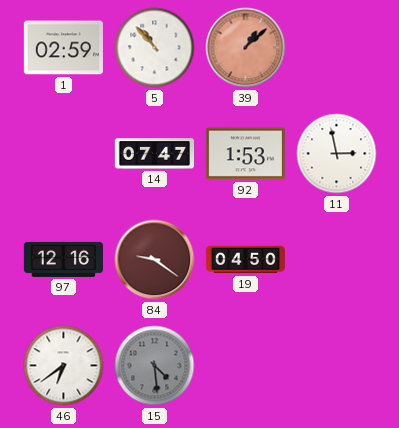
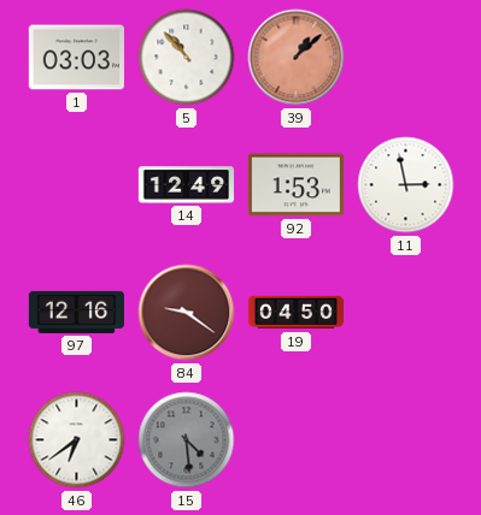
1: 02:59 -> 03:03 (76, 58)
14: 07:47 -> 12:49 (186, 185)
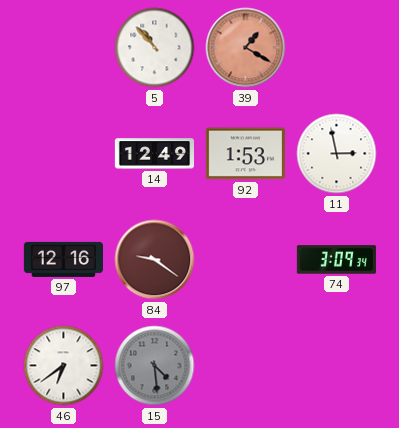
1: 03:03 -> none (76, 58)
39: 1:08 -> 1:20 (246, 48)
19: 04:50 -> none (295, 313)
74: none -> 3:09 (336, 260)
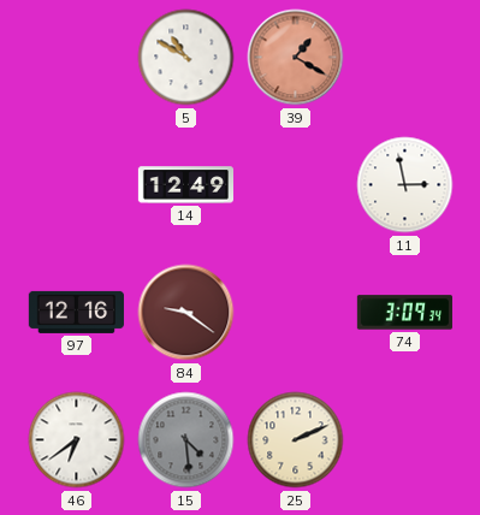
5: 10:53 -> 10:50 (186, 58)
92: 1:53 -> none (245, 154)
25: none -> 2:11 (296, 440)
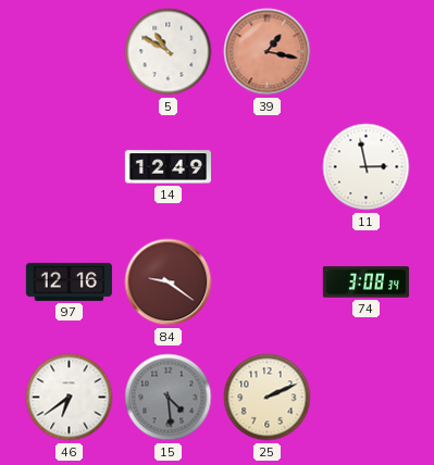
39: 1:20 -> 1:17 (268, 52)
74: 3:09 -> 3:08 (365, 282)
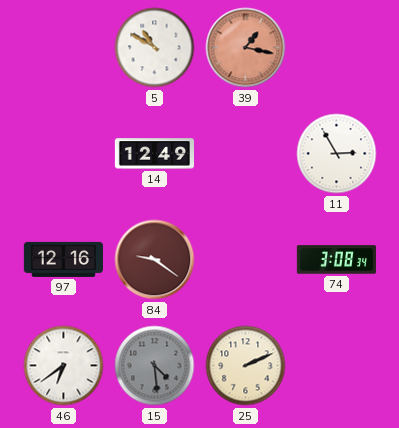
11: 2:58 -> 2:55 (337, 154)
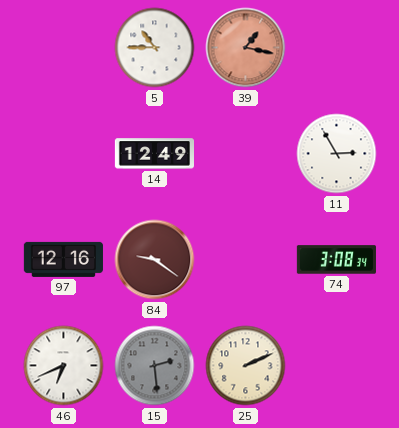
5: 10:50 -> 10:45 (155, 48)
46: 6:39 -> 6:41 (64, 366)
15: 4:29 -> 2:29 (155, 366)
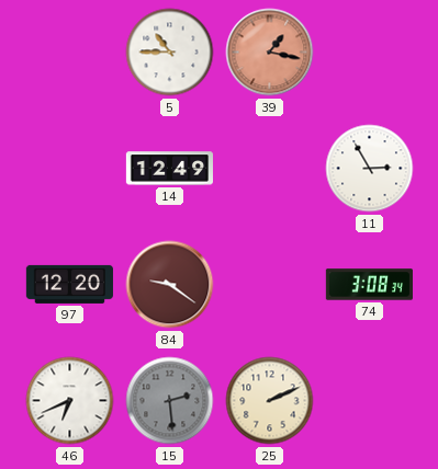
97: 12:16 -> 12:20 (69, 284)
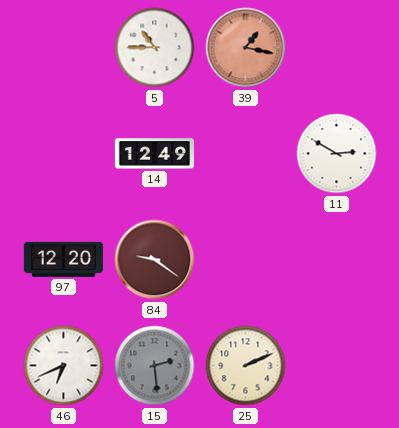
11: 2:55 -> 2:50 (337, 154)
74: 3:08 -> none (369, 285)
